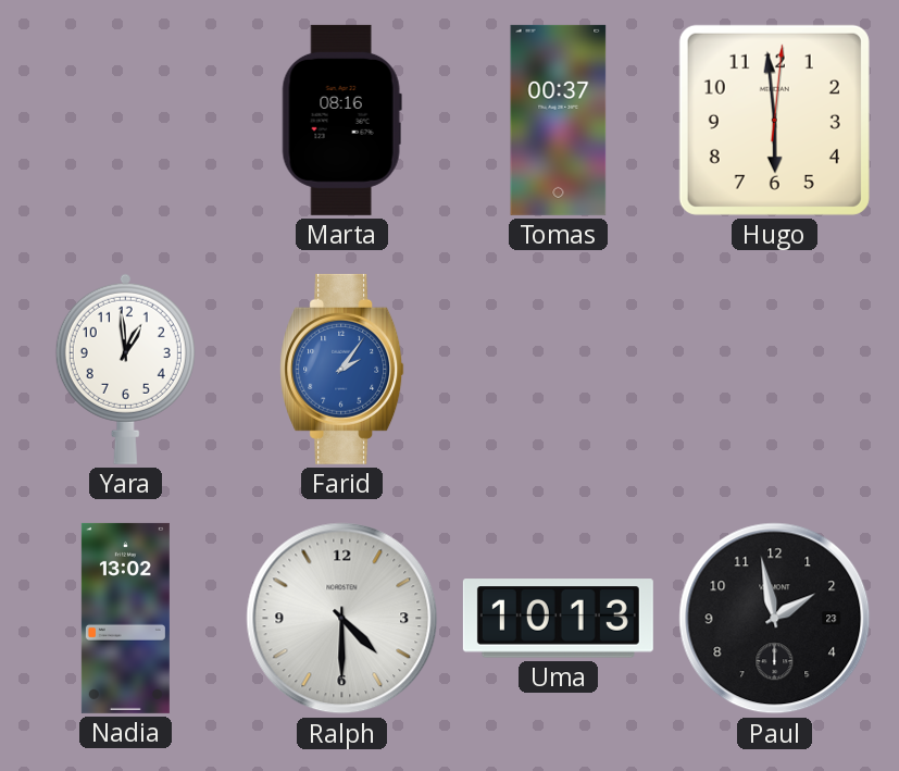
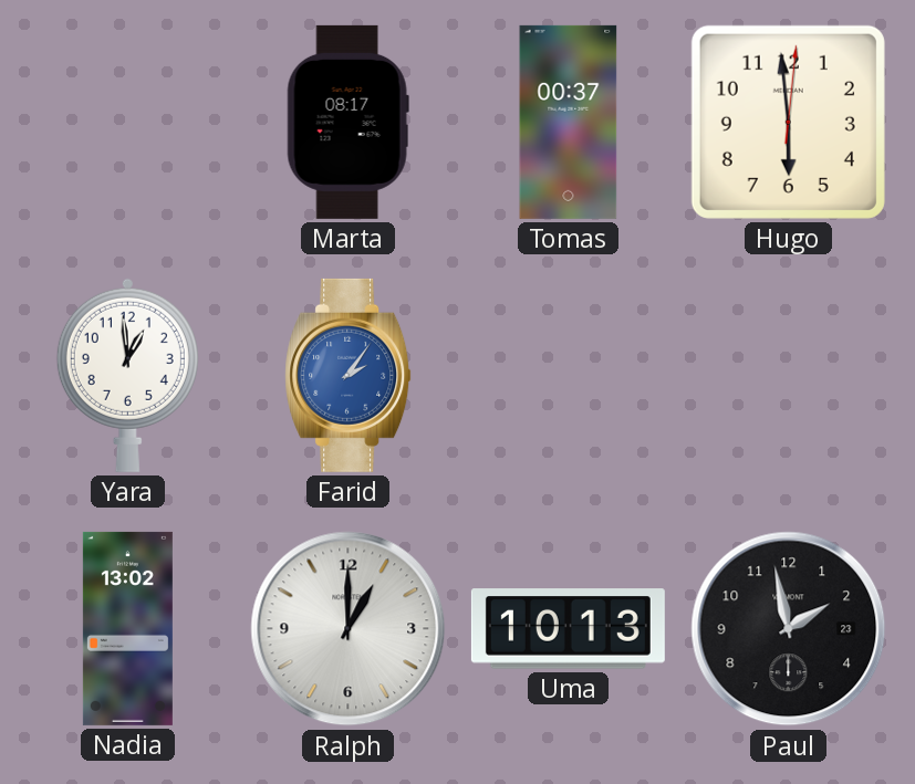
Marta: 08:16 -> 08:17 (347, 122)
Ralph: 4:30 -> 1:00 (349, 629)
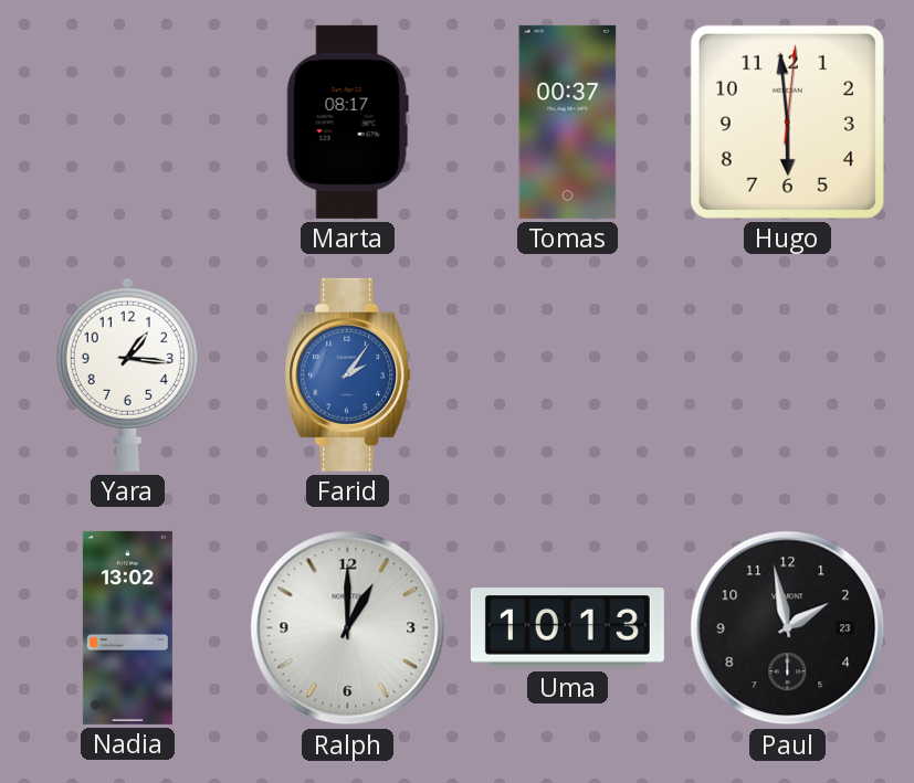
Yara: 12:59 -> 1:16 (127, 374)
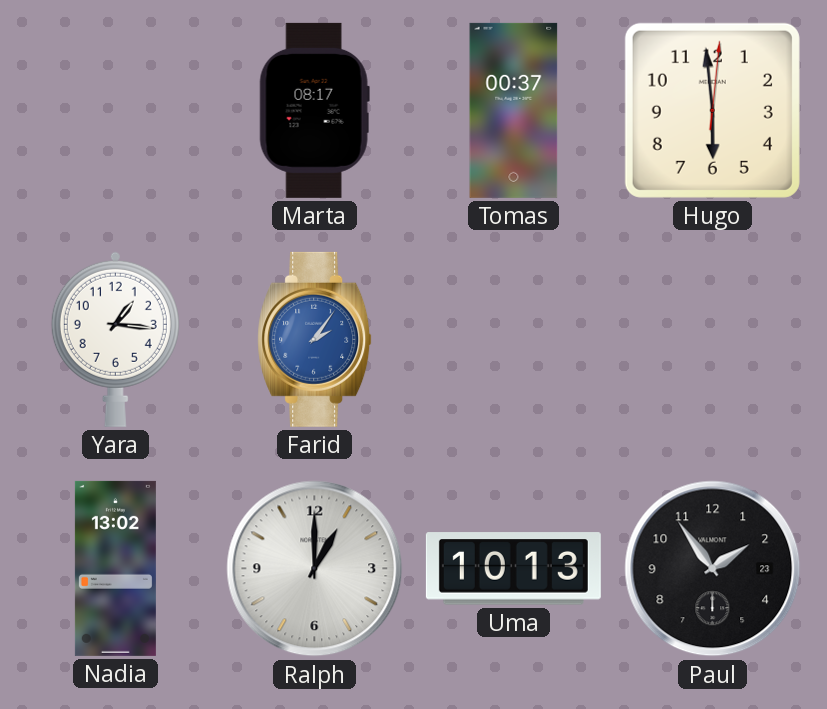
Paul: 1:58 -> 1:54 (713, 569)
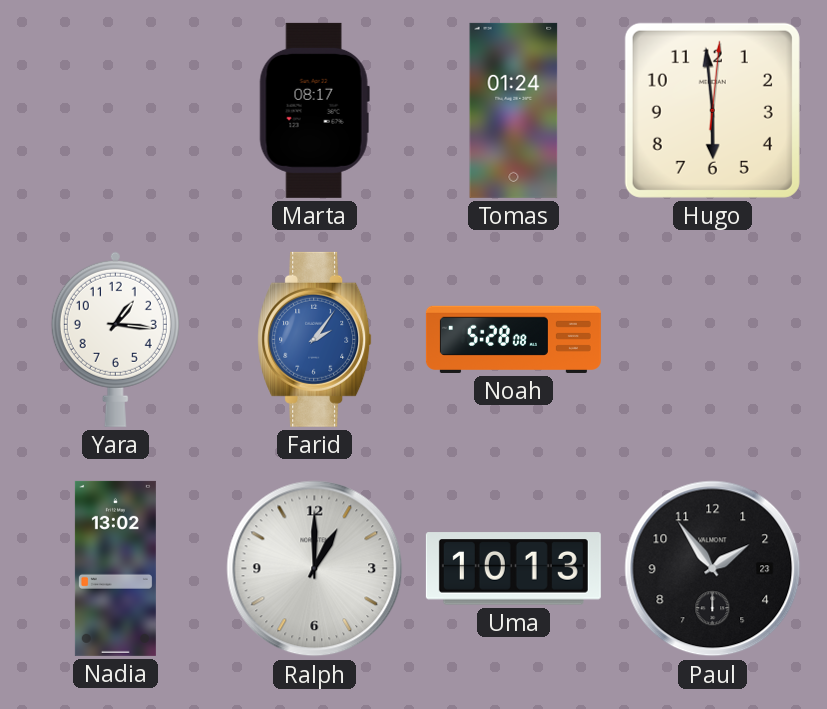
Tomas: 00:37 -> 01:24 (514, 110)
Noah: none -> 5:28 (513, 339)
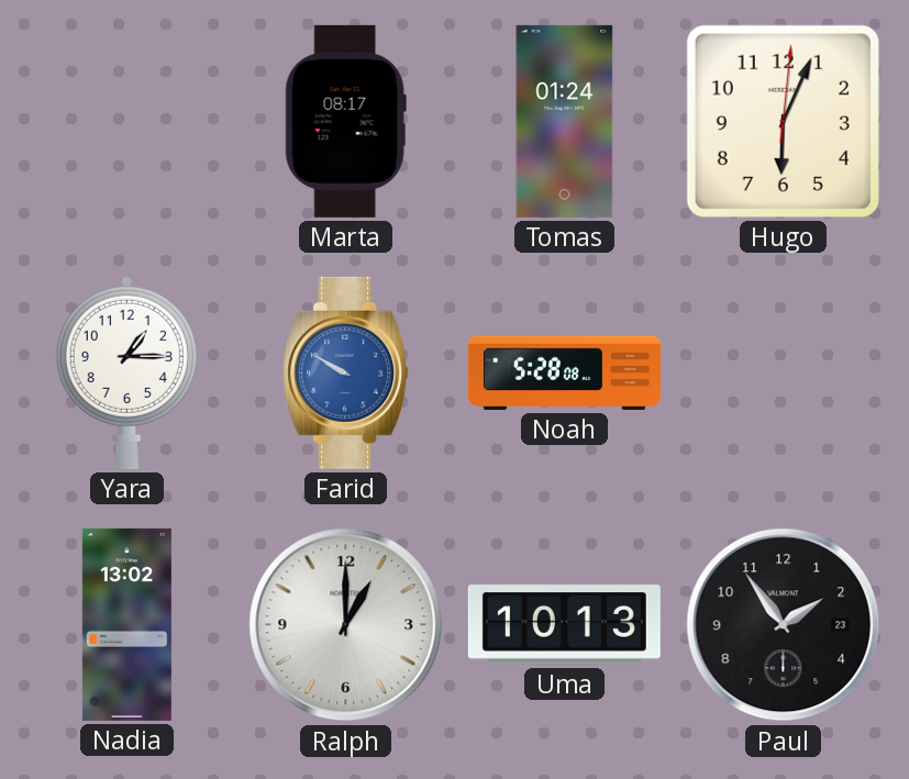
Hugo: 5:59 -> 6:04 (783, 121)
Yara: 1:16 -> 1:15 (126, 372)
Farid: 2:06 -> 9:50 (346, 372)
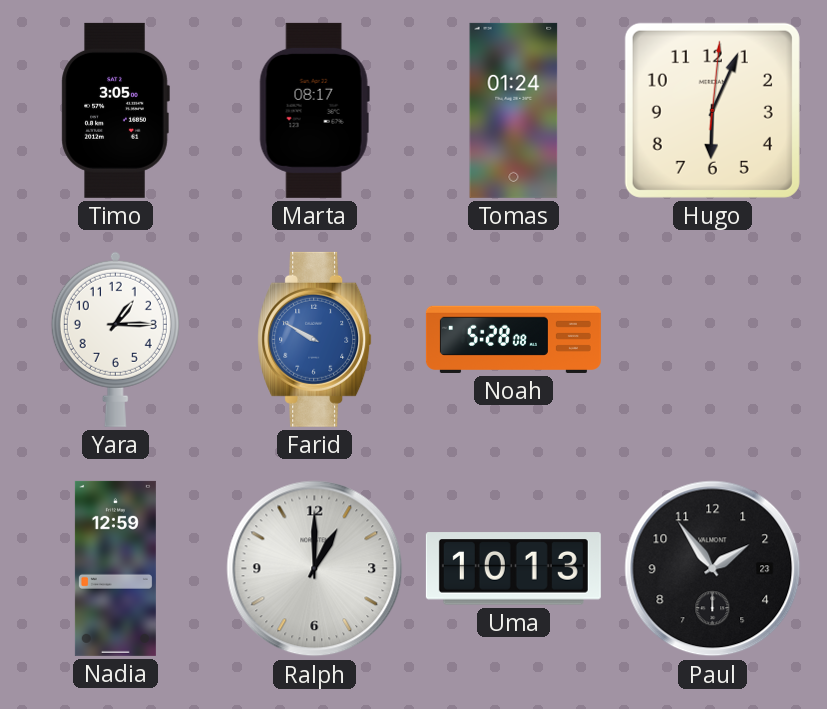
Timo: none -> 3:05 (115, 110)
Nadia: 13:02 -> 12:59 (115, 568)
